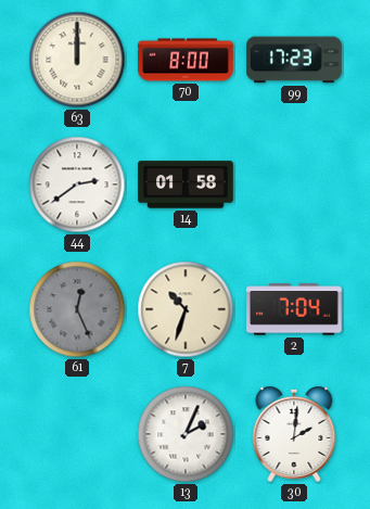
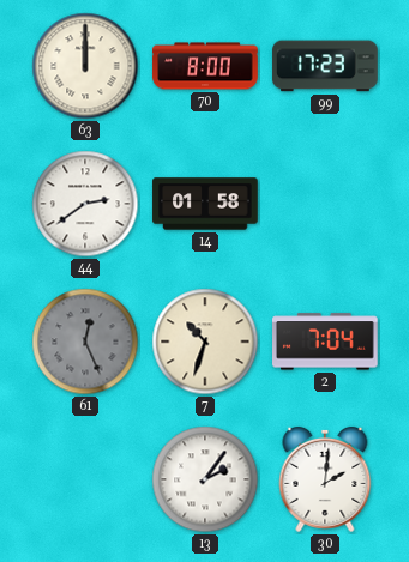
13: 2:04 -> 2:06 (205, 479)
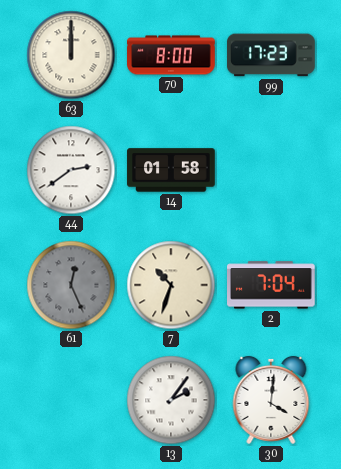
30: 2:01 -> 4:01 (271, 400)
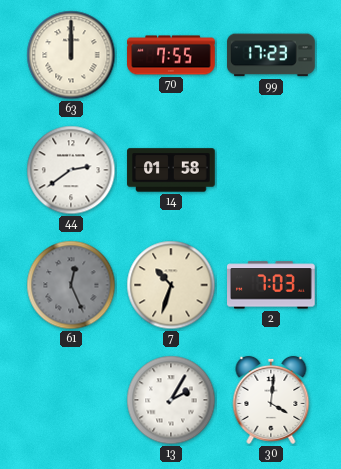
70: 8:00 -> 7:55 (171, 55)
2: 7:04 -> 7:03 (272, 285)
13: 2:06 -> 2:05 (171, 400)
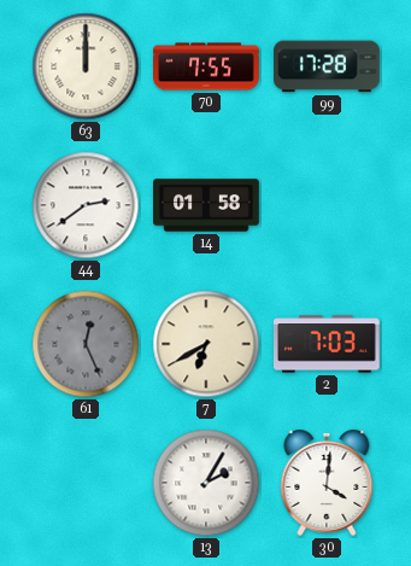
99: 17:23 -> 17:28 (327, 66)
7: 10:33 -> 6:40 (206, 344)
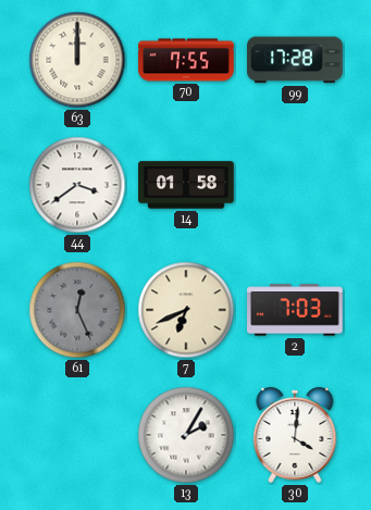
44: 2:39 -> 3:39 (77, 185)
7: 6:40 -> 6:41 (186, 310)
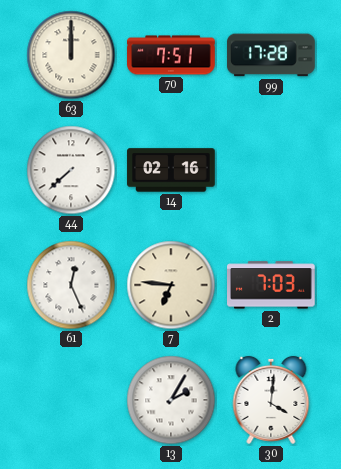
70: 7:55 -> 7:51 (171, 55)
44: 3:39 -> 7:38 (71, 170)
14: 01:58 -> 02:16 (171, 170)
61 dial: grey -> white (71, 285)
7: 6:41 -> 6:46 (171, 285)
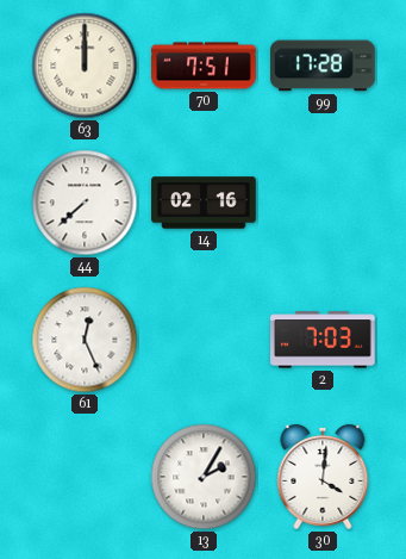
7: 6:46 -> none (171, 285)
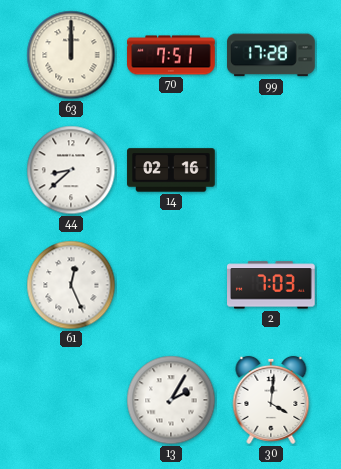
44: 7:38 -> 8:38 (71, 170)
